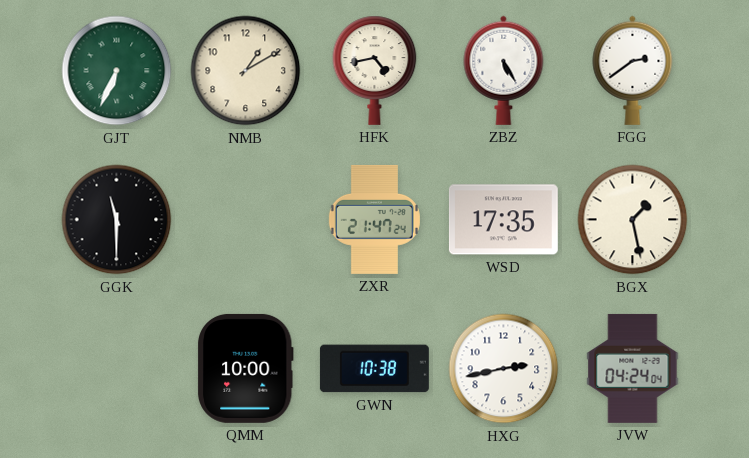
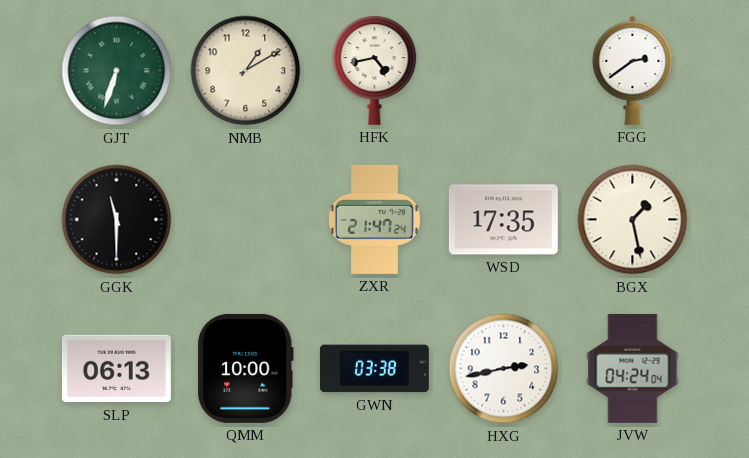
GJT: 6:34 -> 6:33 (117, 71)
ZBZ: 5:25 -> none (504, 70)
SLP: none -> 06:13 (116, 369)
GWN: 10:38 -> 03:38 (374, 369)
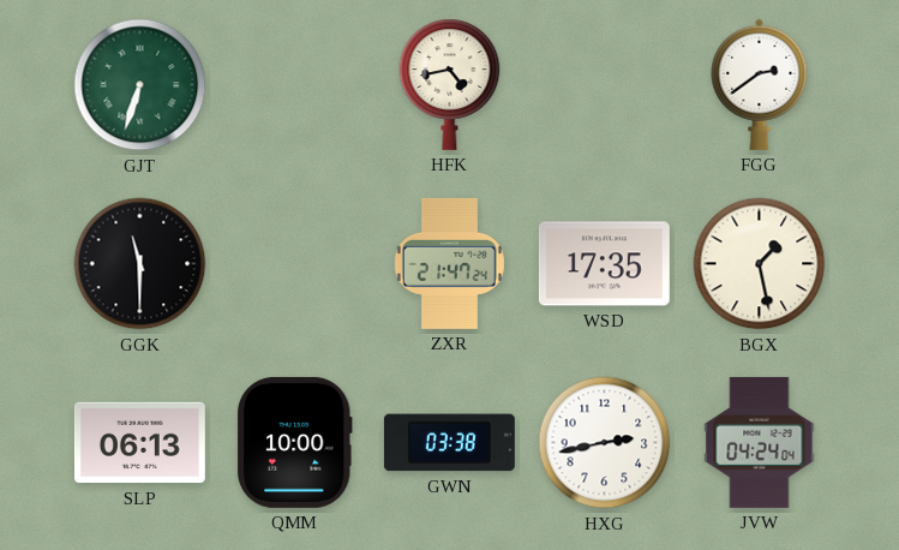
NMB: 1:10 -> none (246, 71)
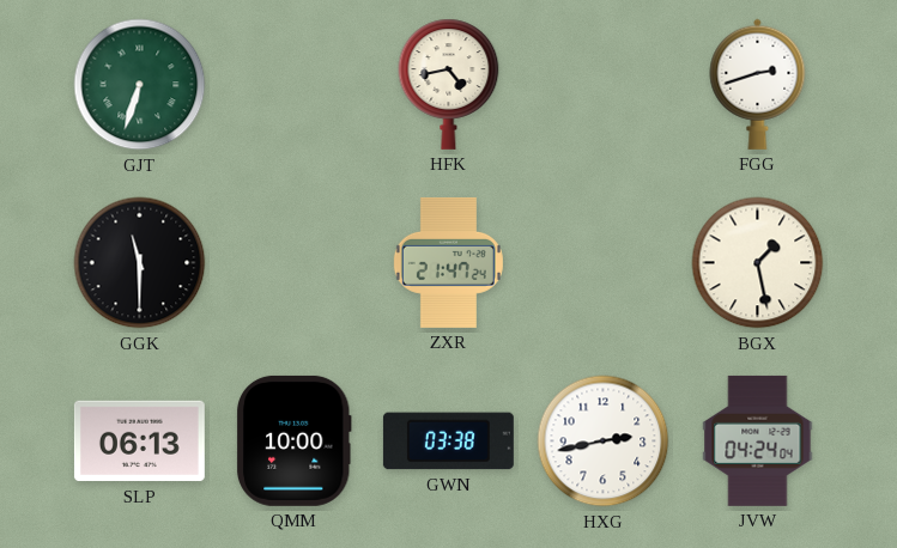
FGG: 2:39 -> 2:42 (758, 84)
WSD: 17:35 -> none (604, 264)
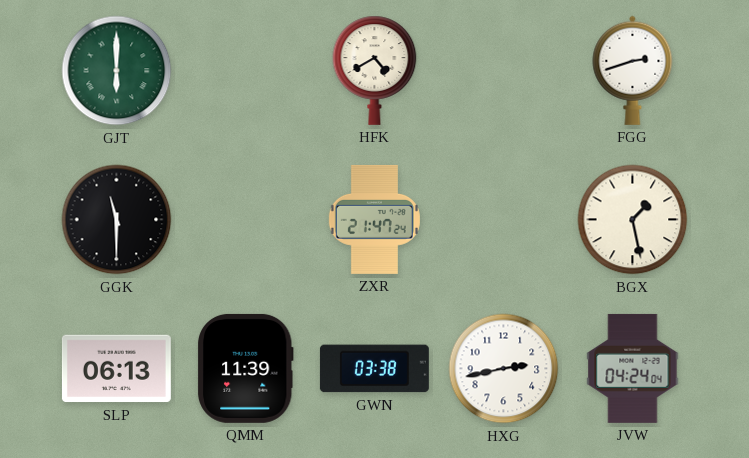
GJT: 6:33 -> 6:00 (117, 71)
HFK: 4:43 -> 4:40 (375, 70)
QMM: 10:00 -> 11:39 (245, 368)
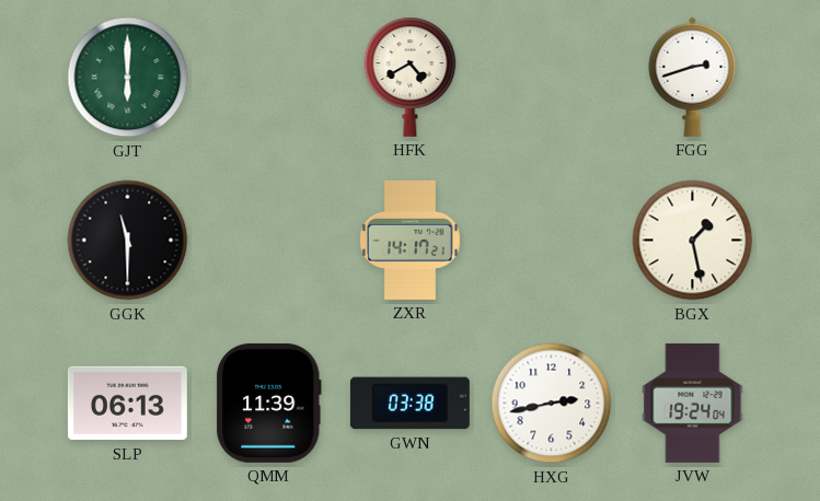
ZXR: 21:47 -> 14:17 (409, 240)
JVW: 04:24 -> 19:24 (693, 403)
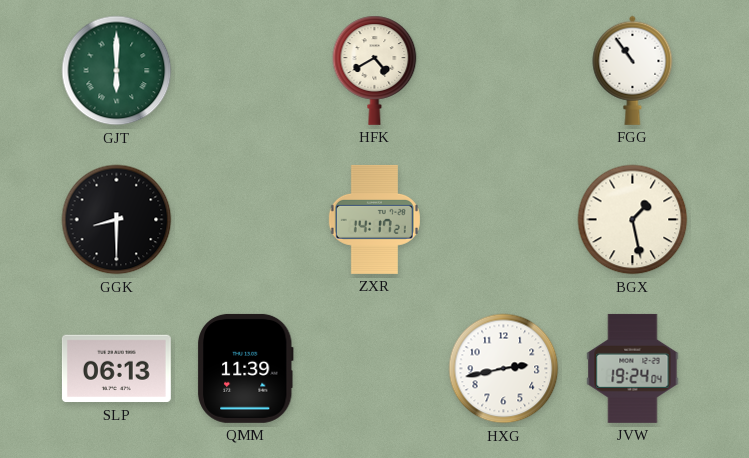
FGG: 2:42 -> 10:54 (633, 70)
GGK: 11:30 -> 8:30 (117, 220)
GWN: 03:38 -> none (409, 404)
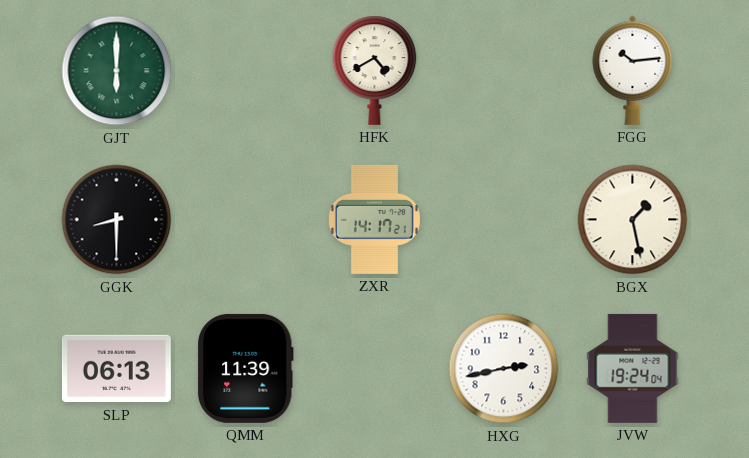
FGG: 10:54 -> 10:14 (633, 70)
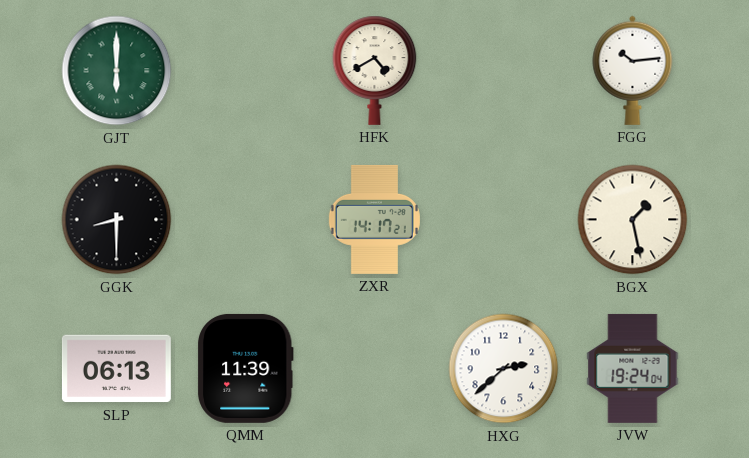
HXG: 2:43 -> 2:38 (504, 369)
